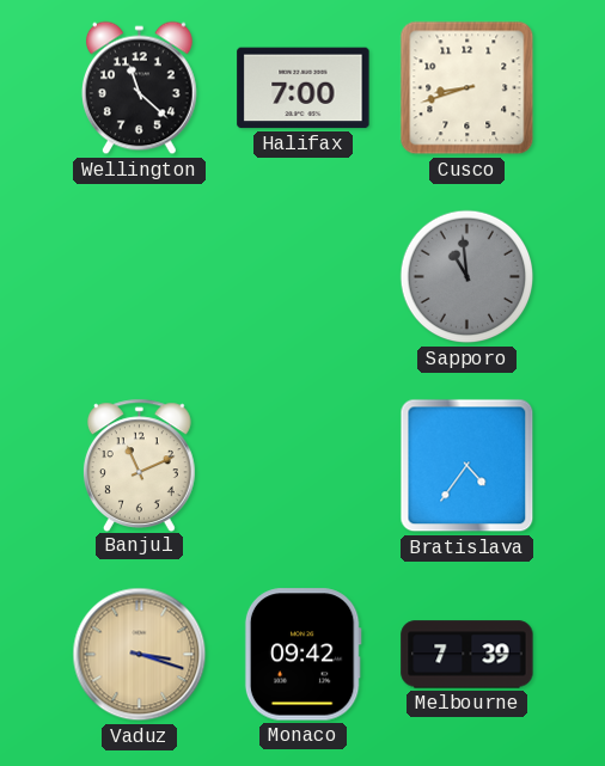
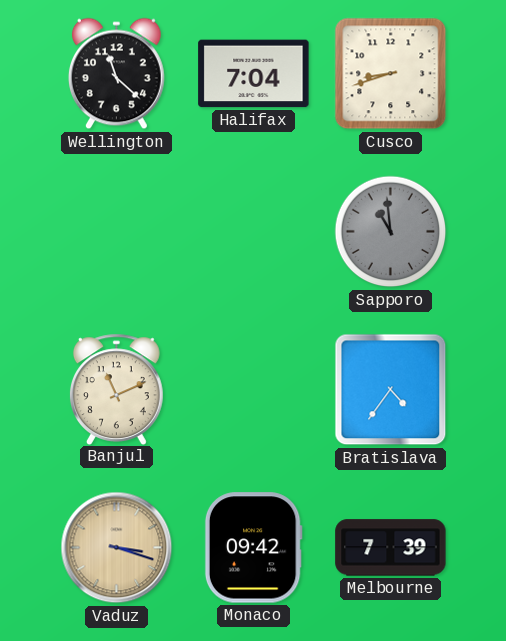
Halifax: 7:00 -> 7:04 (254, 74)
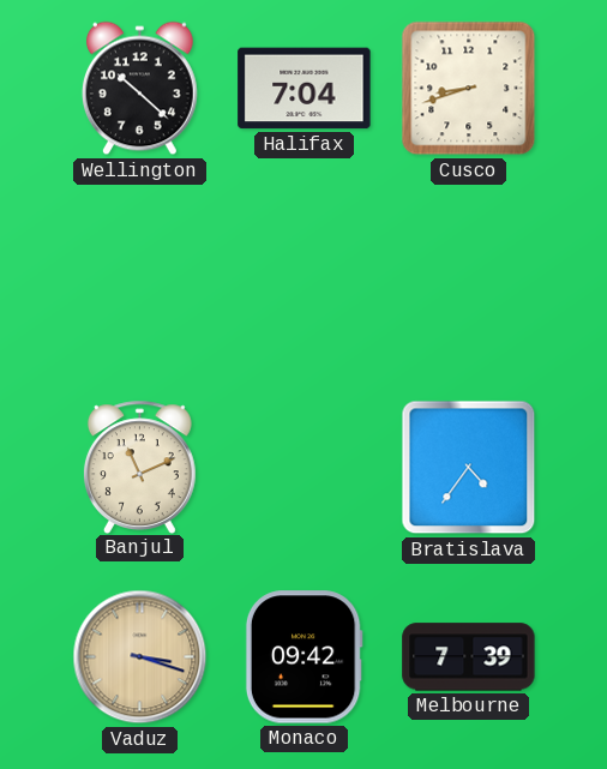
Wellington: 11:22 -> 10:22 (139, 89)
Sapporo: 10:59 -> none (391, 232)
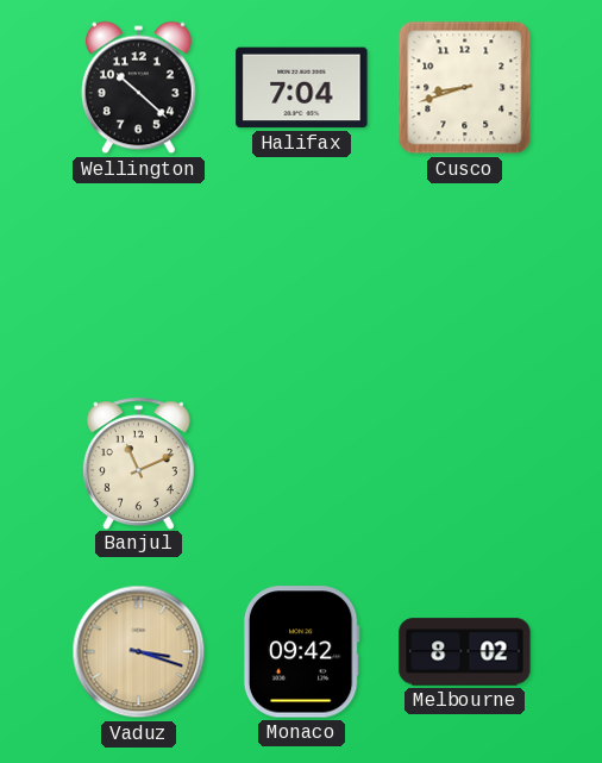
Bratislava: 4:36 -> none (469, 468)
Melbourne: 7:39 -> 8:02 (465, 652)
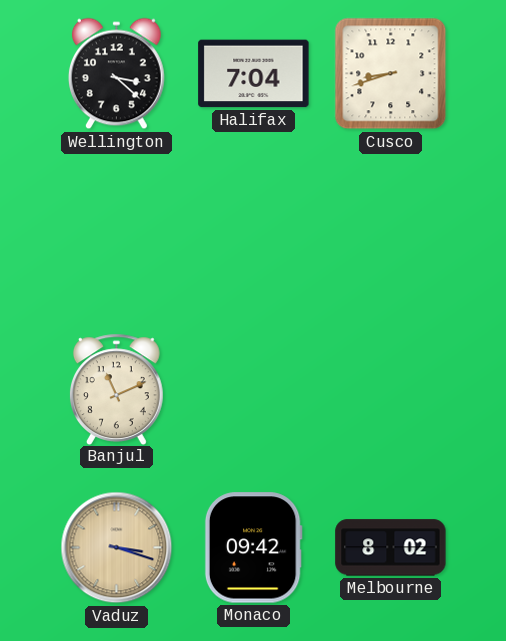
Wellington: 10:22 -> 3:22 (116, 74)
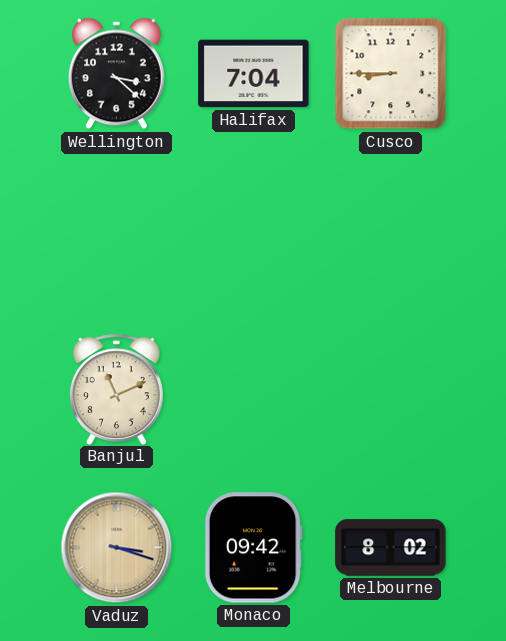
Cusco: 8:42 -> 8:45 (391, 74)
